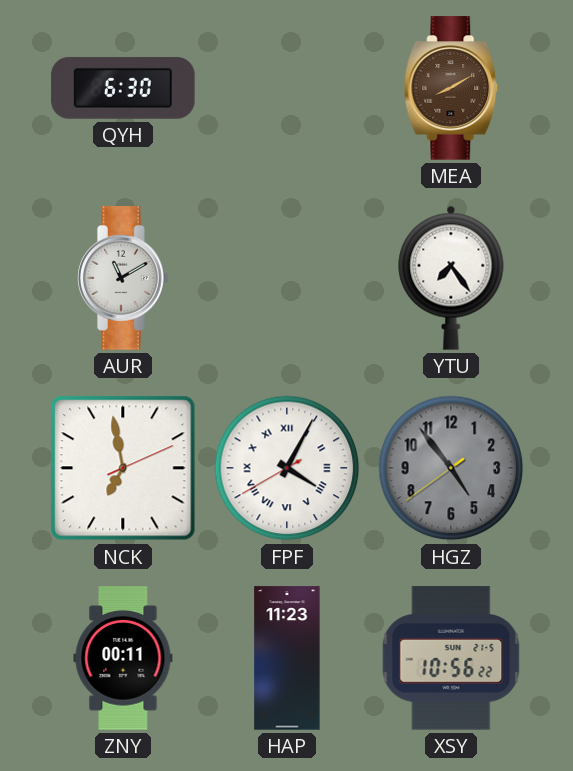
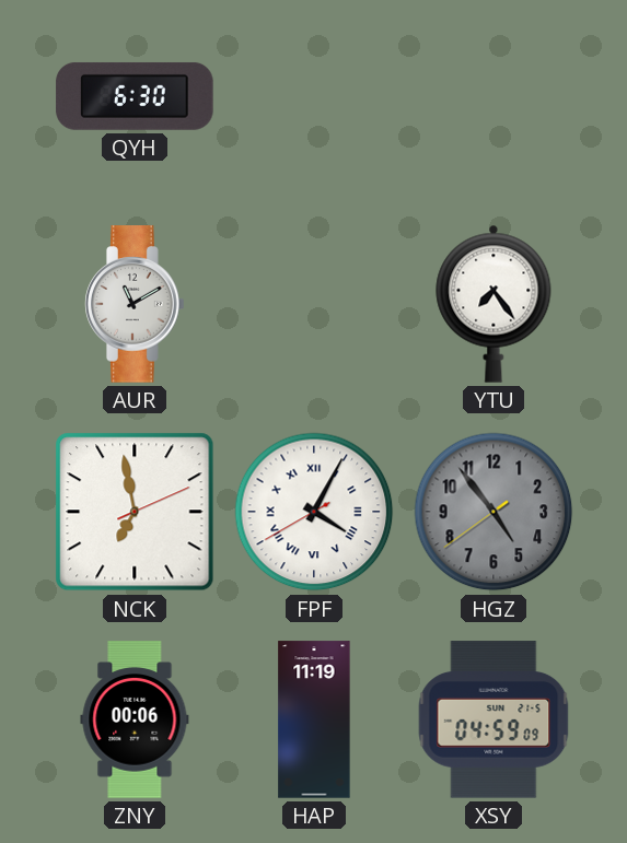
MEA: 8:10 -> none (451, 88)
ZNY: 00:11 -> 00:06 (135, 719)
HAP: 11:23 -> 11:19 (314, 719)
XSY: 10:56 -> 04:59 (494, 719)
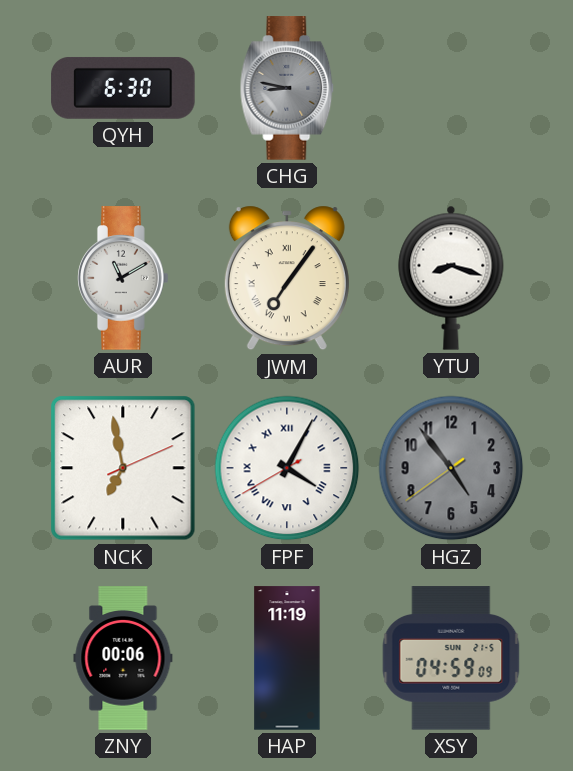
CHG: none -> 8:47 (287, 88)
JWM: none -> 7:06 (287, 278)
YTU: 7:24 -> 8:18 (451, 278)
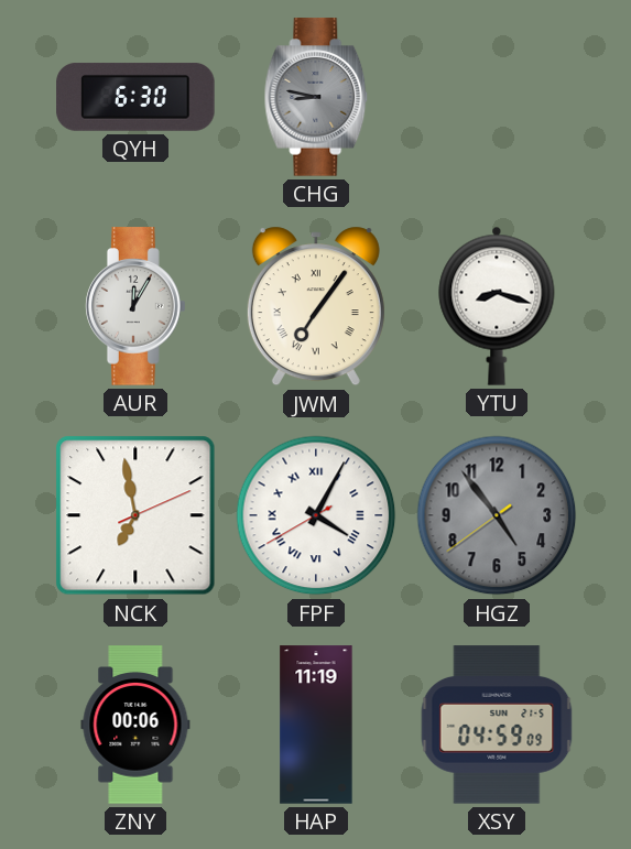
AUR: 11:10 -> 12:05 (135, 306)
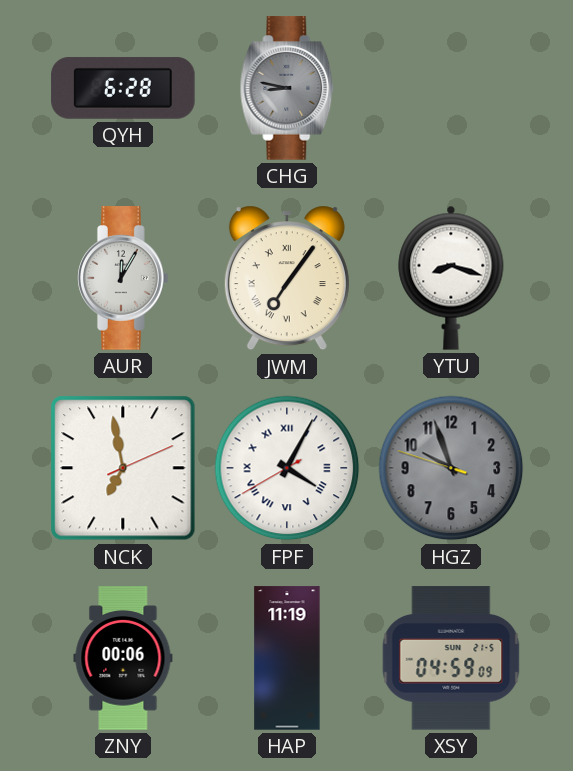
QYH: 6:30 -> 6:28 (123, 88)
HGZ: 4:53 -> 9:56 (451, 468)
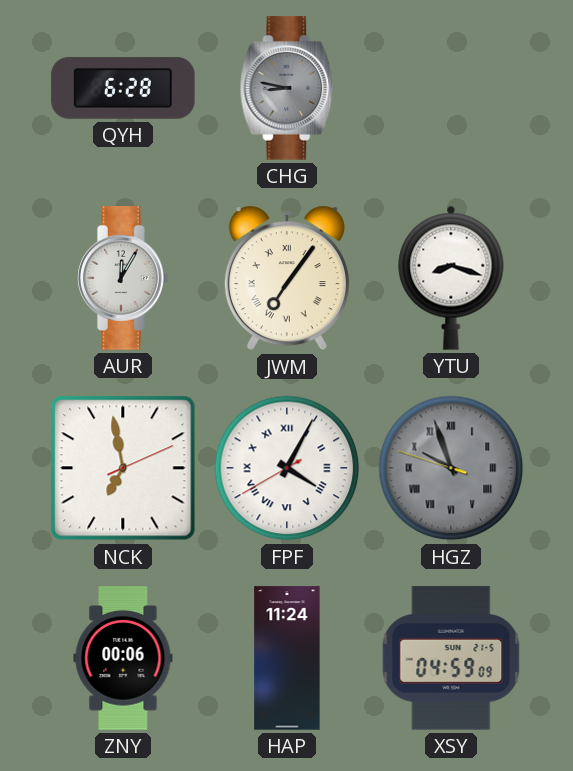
HGZ numerals: Arabic -> Roman (451, 468)
HAP: 11:19 -> 11:24 (287, 658)
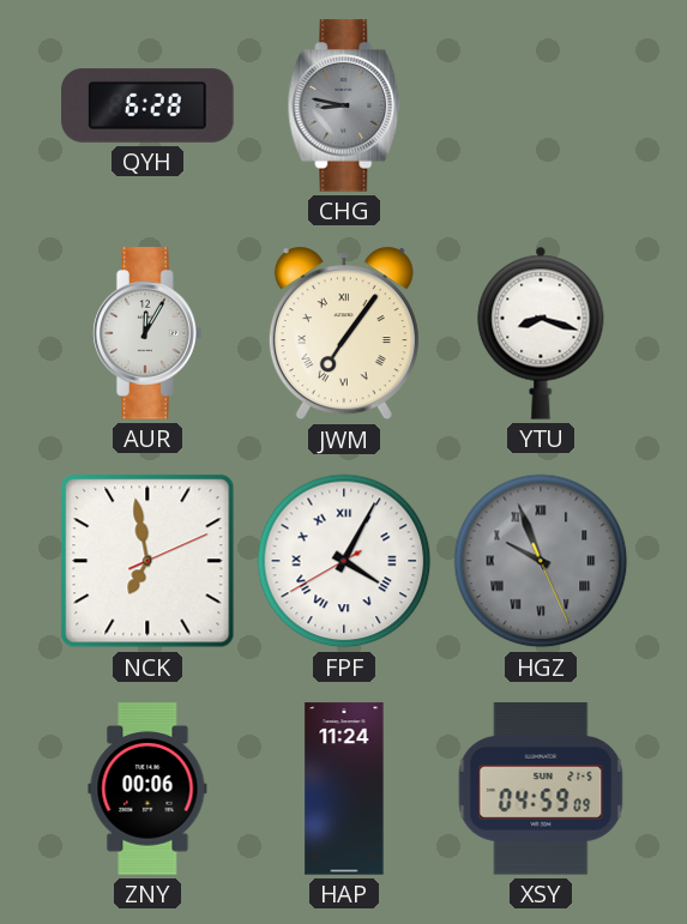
HGZ: 9:56:48 -> 9:56:26 (541, 561)
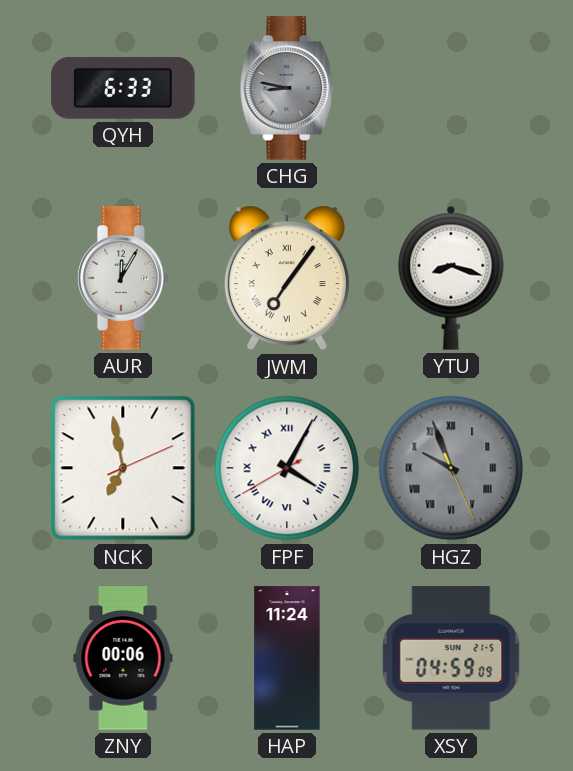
QYH: 6:28 -> 6:33 (123, 88)
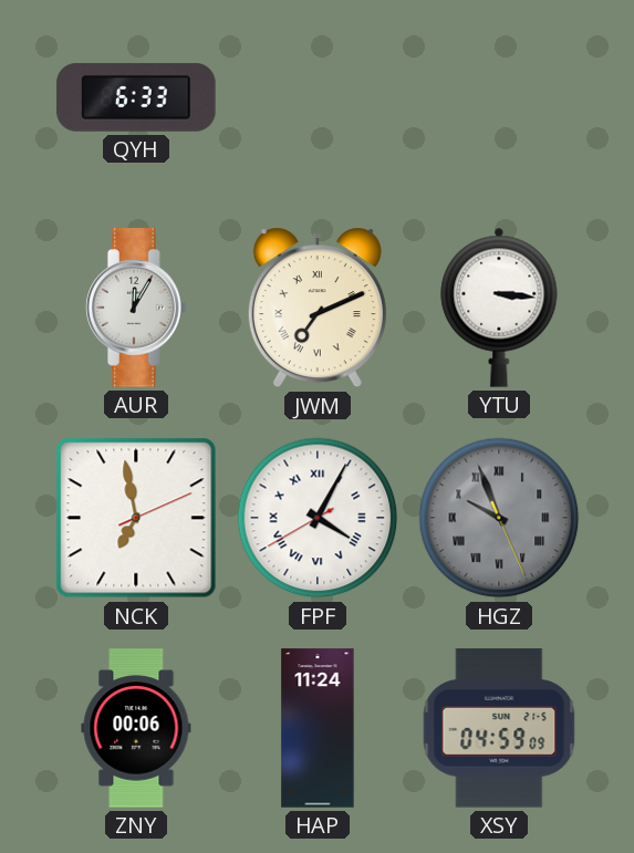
CHG: 8:47 -> none (287, 88)
JWM: 7:06 -> 7:11 (318, 308)
YTU: 8:18 -> 3:16 (499, 308)
